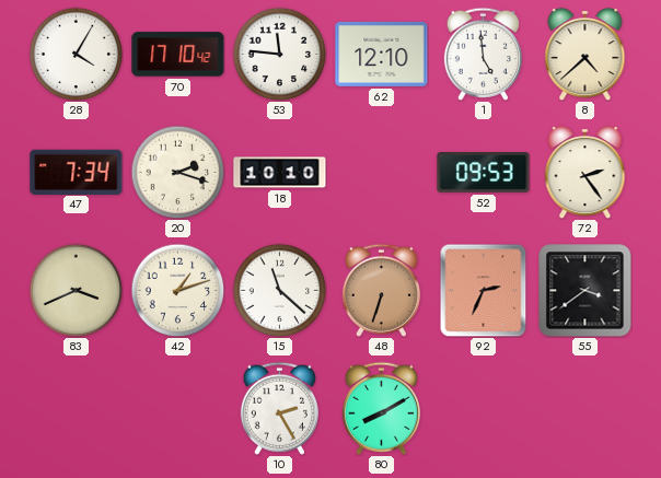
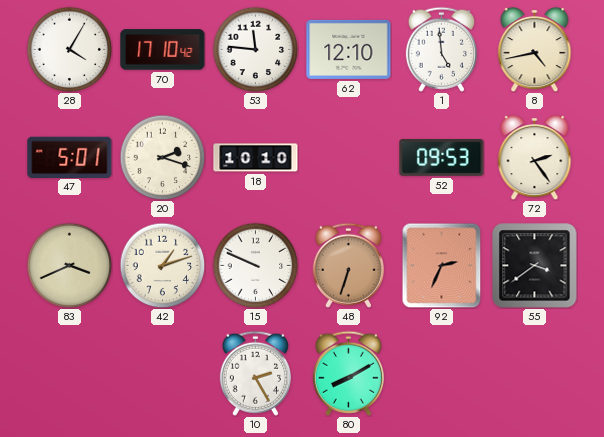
8: 4:38 -> 4:43 (535, 49)
47: 7:34 -> 5:01 (70, 157)
15: 11:22 -> 9:49 (255, 265)
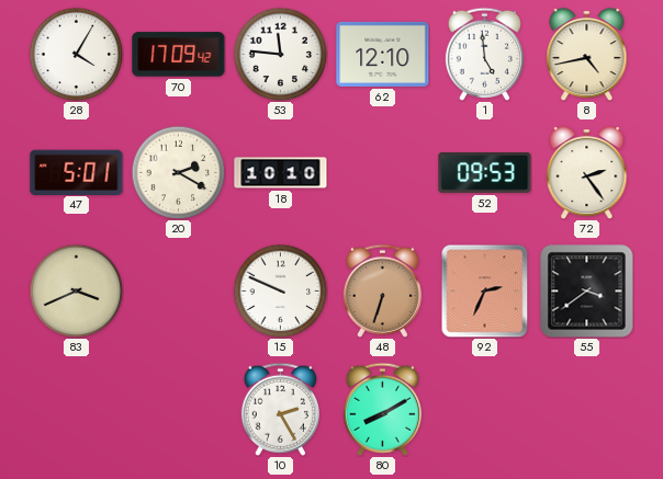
70: 17:10 -> 17:09 (179, 55)
20: 2:18 -> 2:20 (178, 172)
42: 1:12 -> none (162, 265)
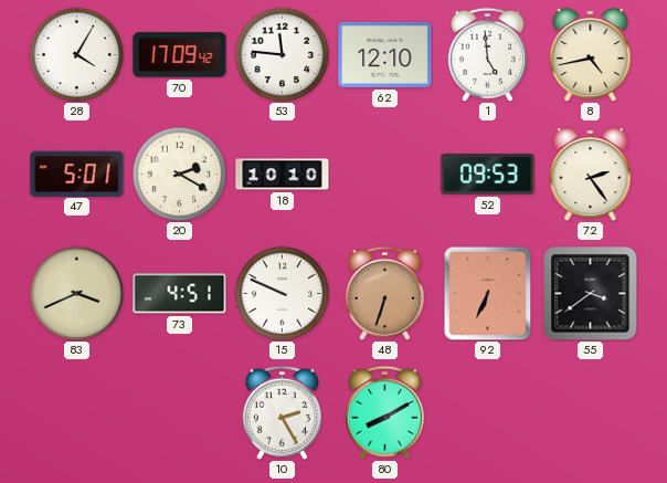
73: none -> 4:51 (180, 294)
92: 2:34 -> 6:34 (488, 293)
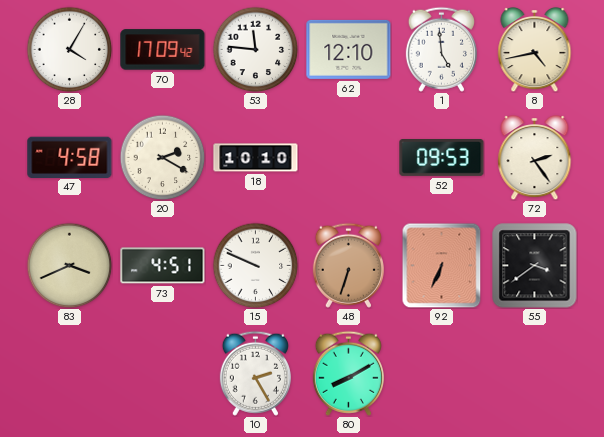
47: 5:01 -> 4:58 (70, 157)
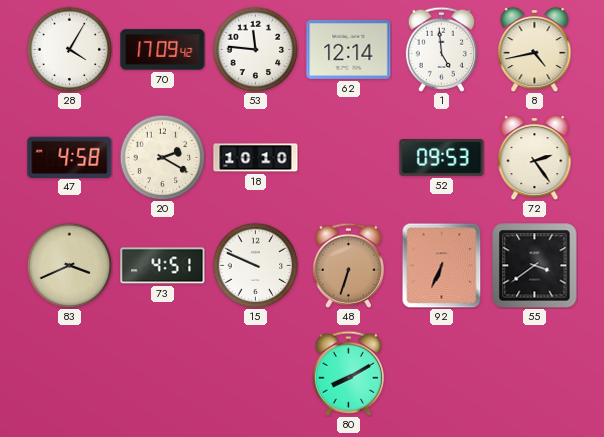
62: 12:10 -> 12:14 (349, 49)
10: 2:25 -> none (255, 373)
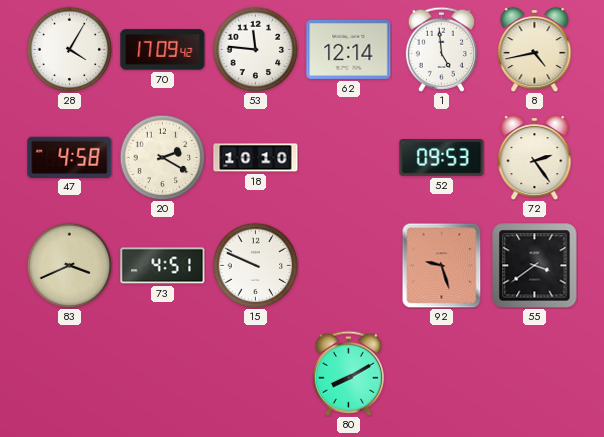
48: 6:33 -> none (348, 265)
92: 6:34 -> 9:27 (442, 265)
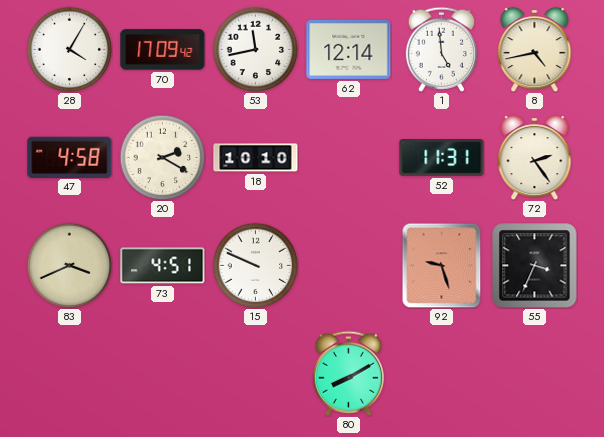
53: 11:46 -> 11:43 (255, 49)
52: 09:53 -> 11:31 (442, 158)
55: 3:39 -> 3:34 (535, 266)
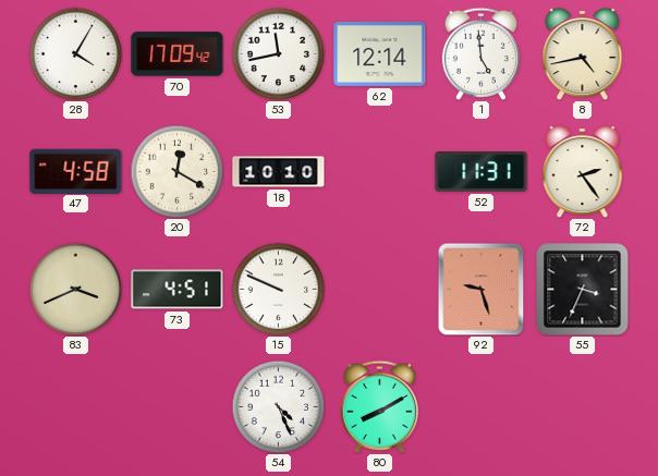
20: 2:20 -> 12:20 (176, 171)
54: none -> 4:26 (278, 406)
